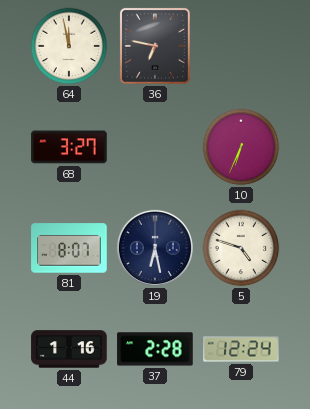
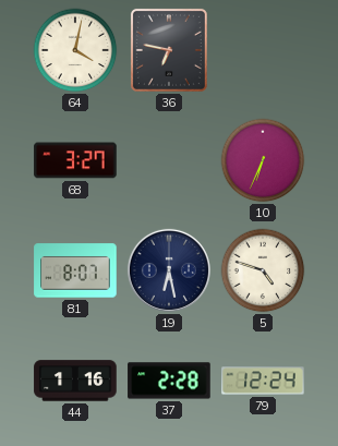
64: 11:58 -> 4:02 (75, 50)
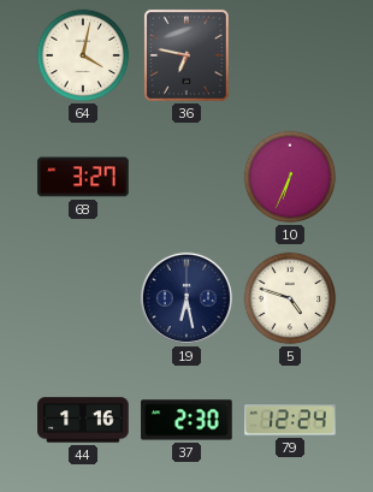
81: 8:07 -> none (75, 270)
37: 2:28 -> 2:30 (186, 420)
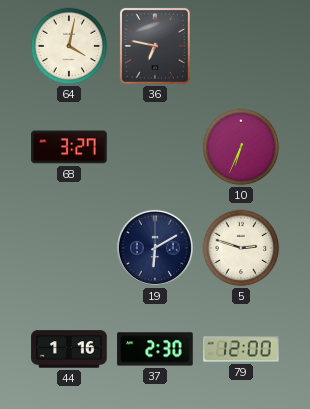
19: 6:28 -> 6:10 (155, 248)
5: 4:48 -> 2:48 (241, 248)
79: 12:24 -> 12:00 (241, 349)
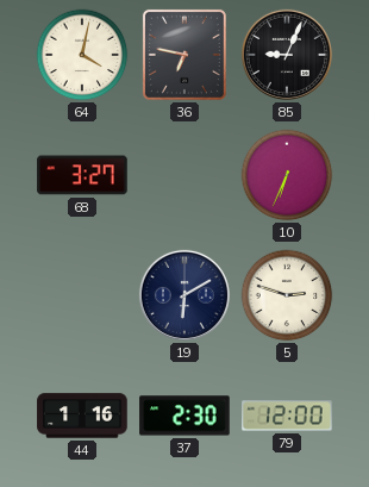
85: none -> 9:04 (287, 55)
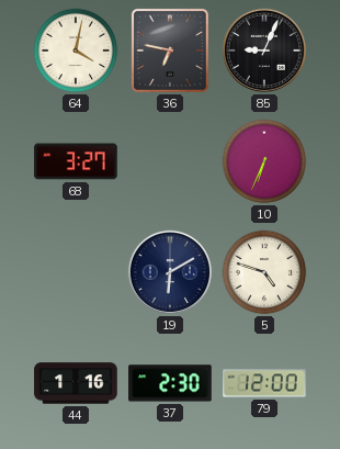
5: 2:48 -> 4:48 (264, 272)
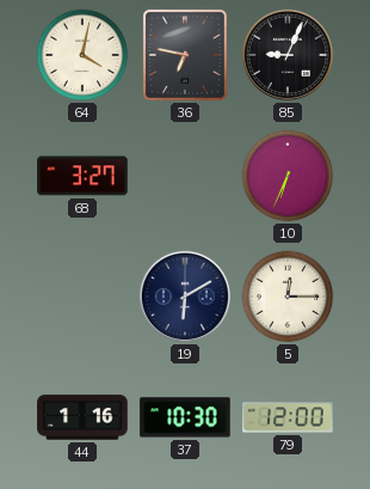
5: 4:48 -> 12:15 (288, 297)
37: 2:30 -> 10:30 (185, 417)
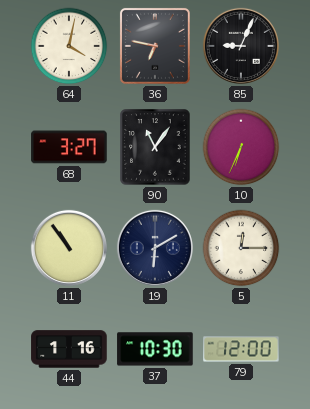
90: none -> 11:06 (155, 147)
11: none -> 10:54 (69, 248)
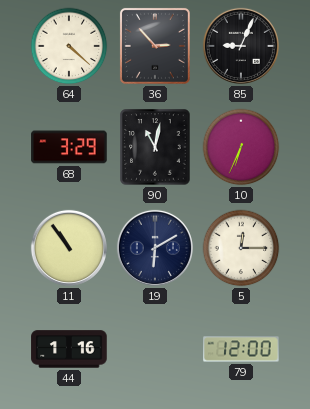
64: 4:02 -> 4:22 (69, 46)
36: 6:47 -> 2:53 (155, 46)
68: 3:27 -> 3:29 (69, 147)
90: 11:06 -> 11:02 (155, 147)
37: 10:30 -> none (155, 349)
